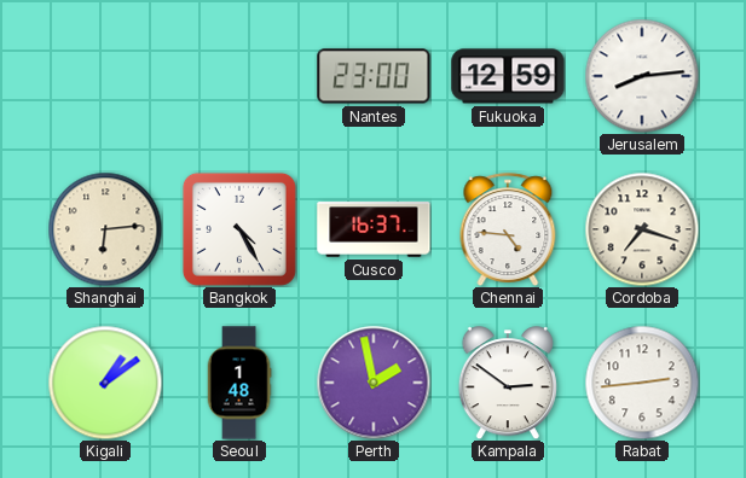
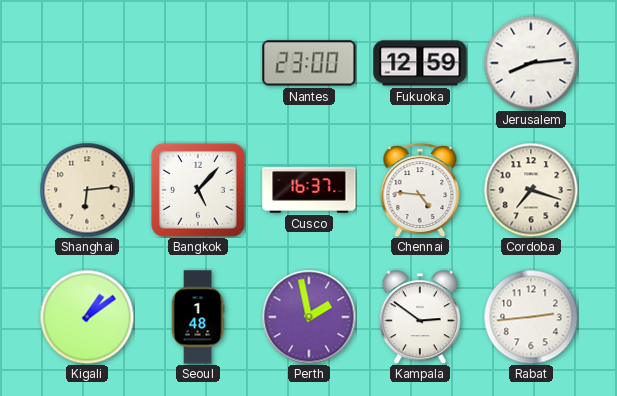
Bangkok: 4:25 -> 5:07 (198, 190)
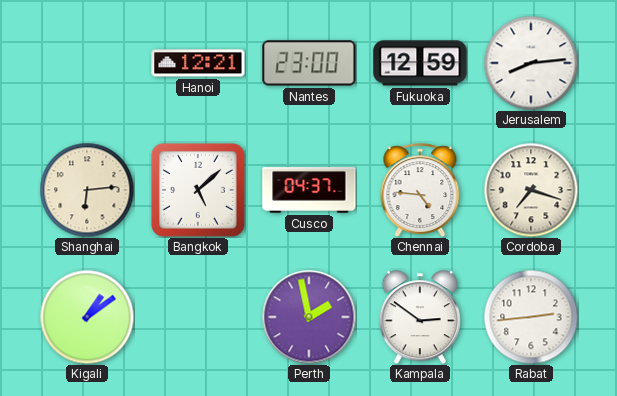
Hanoi: none -> 12:21 (198, 63)
Bangkok: 5:07 -> 5:08 (198, 190)
Cusco: 16:37 -> 04:37 (309, 190)
Seoul: 1:48 -> none (198, 317)
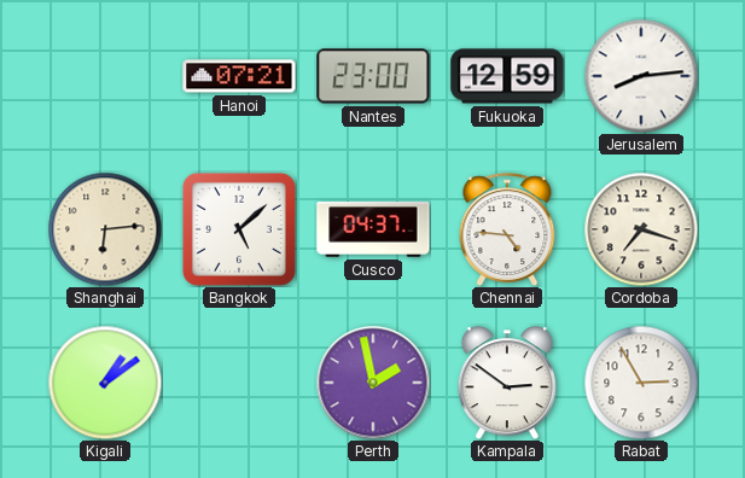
Hanoi: 12:21 -> 07:21 (239, 76)
Rabat: 2:44 -> 2:55 (641, 383)
